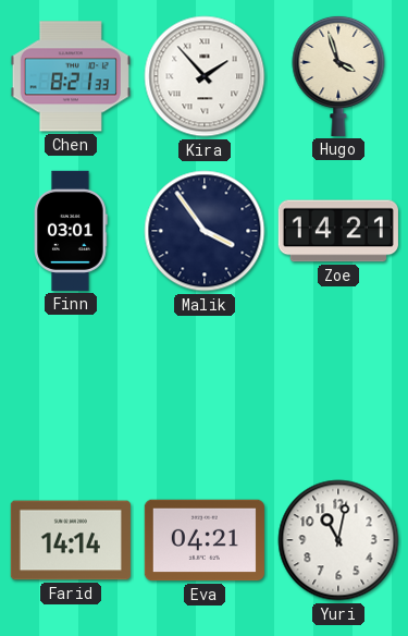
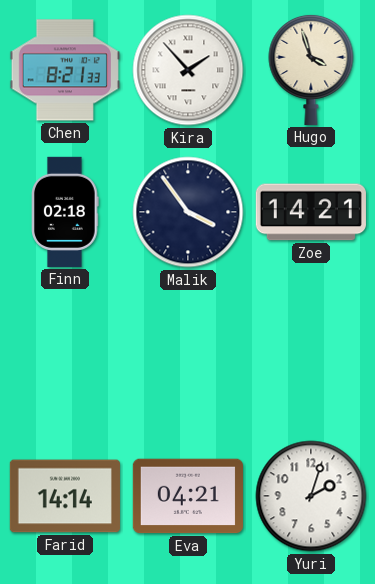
Finn: 03:01 -> 02:18 (65, 212)
Yuri: 11:02 -> 2:03 (311, 496)
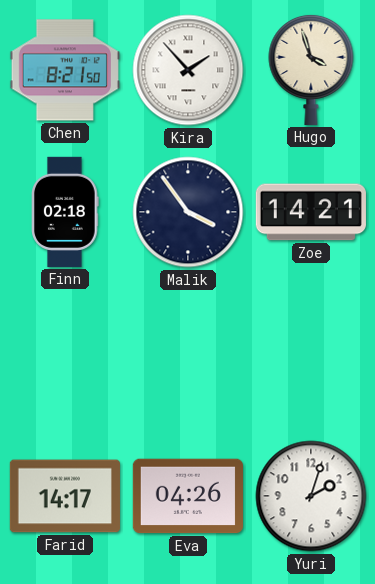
Chen: 8:21:33 -> 8:21:50 (65, 70)
Farid: 14:14 -> 14:17 (65, 496)
Eva: 04:21 -> 04:26 (188, 496)
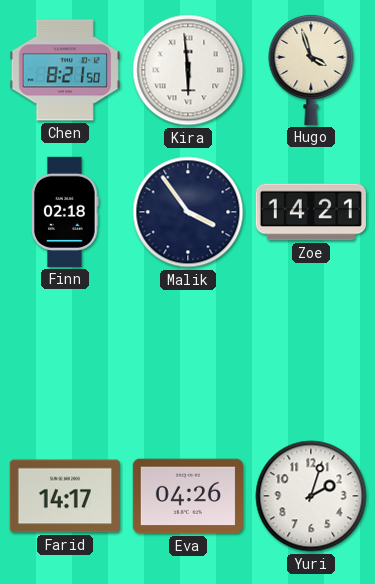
Kira: 1:53 -> 5:59 (188, 70)
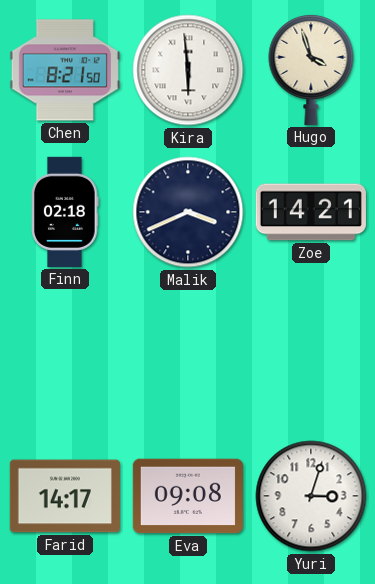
Malik: 3:54 -> 3:41 (188, 212)
Eva: 04:26 -> 09:08 (188, 496)
Yuri: 2:03 -> 3:03 (311, 496)
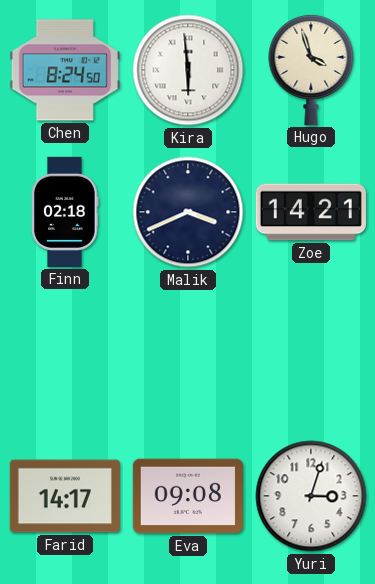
Chen: 8:21 -> 8:24 (65, 70)
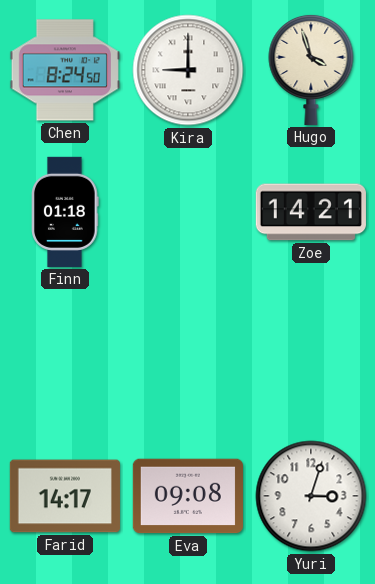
Kira: 5:59 -> 9:00 (188, 70)
Finn: 02:18 -> 01:18 (65, 212)
Malik: 3:41 -> none (188, 212)
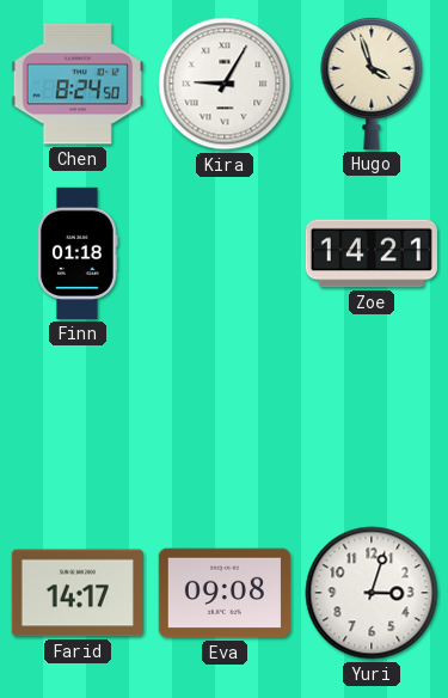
Kira: 9:00 -> 9:05 (225, 84)
